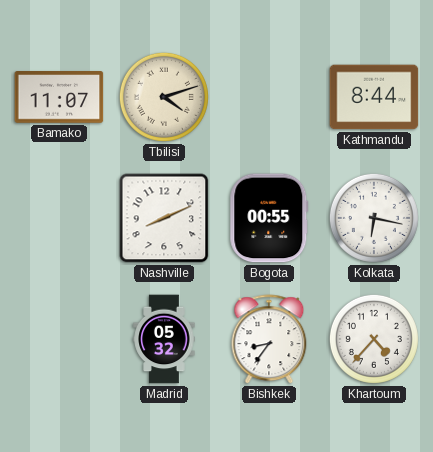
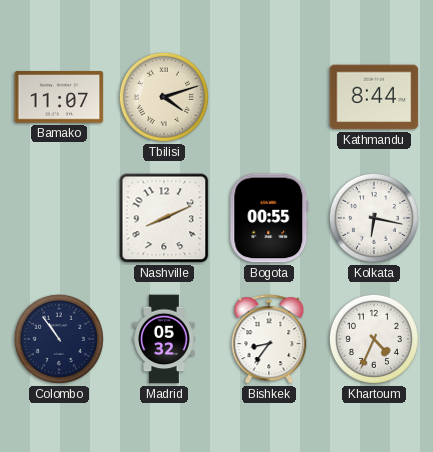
Colombo: none -> 10:54 (59, 339)
Khartoum: 4:37 -> 4:34 (374, 339)
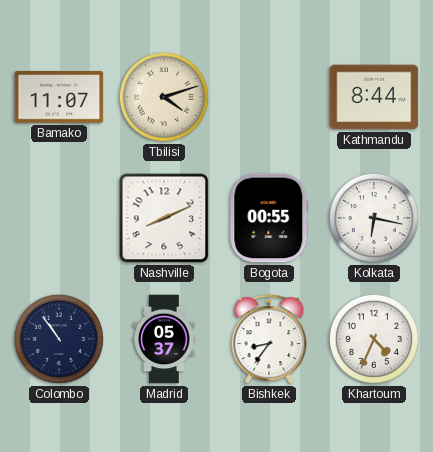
Madrid: 05:32 -> 05:37 (164, 339)
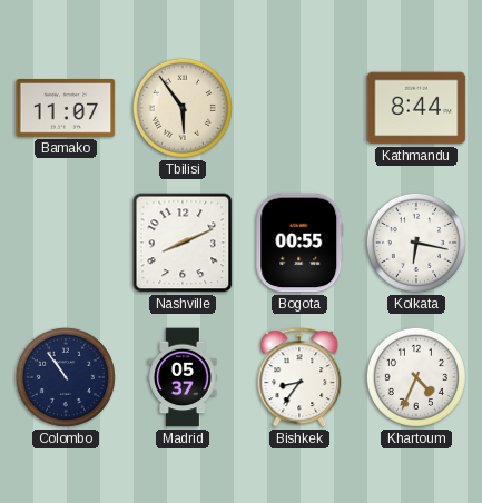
Tbilisi: 4:12 -> 5:54 (183, 108)
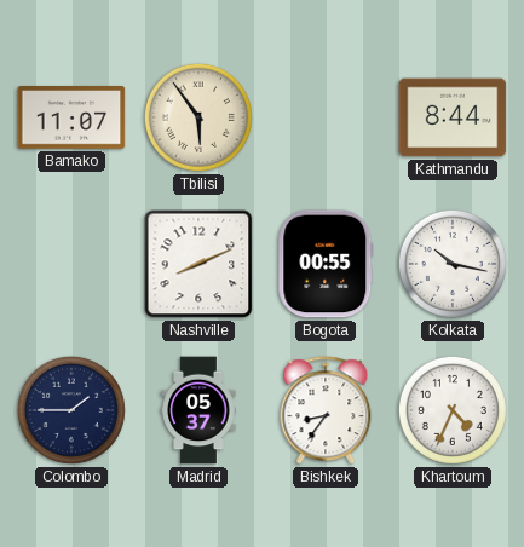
Kolkata: 6:17 -> 10:17 (453, 264)
Colombo: 10:54 -> 1:45 (71, 410)
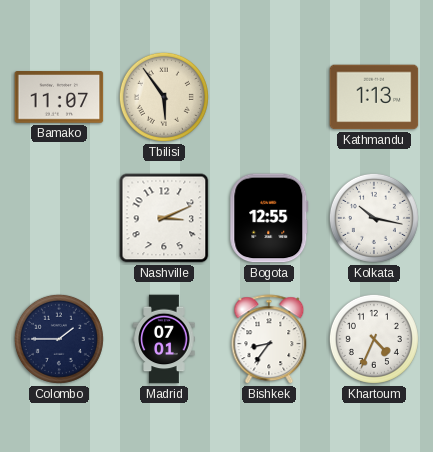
Kathmandu: 8:44 -> 1:13 (374, 97)
Nashville: 8:11 -> 3:11 (164, 218)
Bogota: 00:55 -> 12:55 (269, 218)
Madrid: 05:37 -> 07:01 (164, 339)
